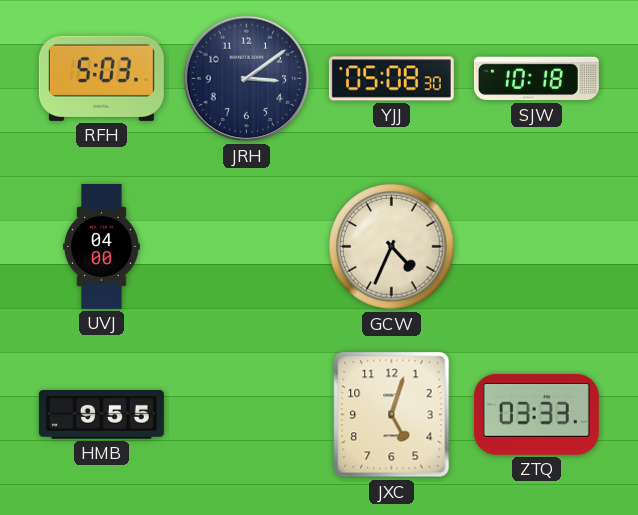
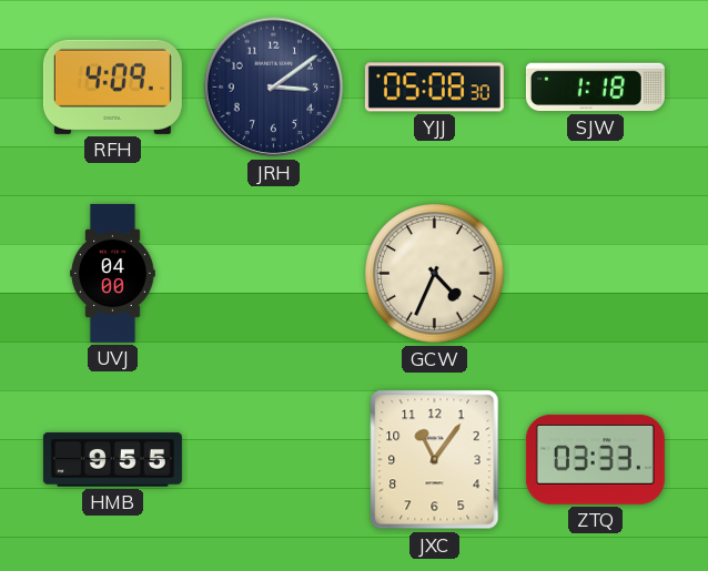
RFH: 5:03 -> 4:09 (112, 86)
SJW: 10:18 -> 1:18 (595, 88)
JXC: 5:03 -> 11:06 (435, 460)
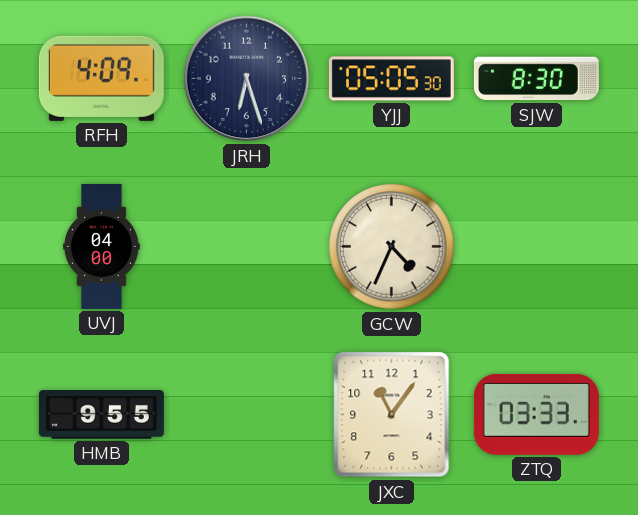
JRH: 3:09 -> 6:27 (247, 79)
YJJ: 05:08 -> 05:05 (391, 79)
SJW: 1:18 -> 8:30 (536, 79)
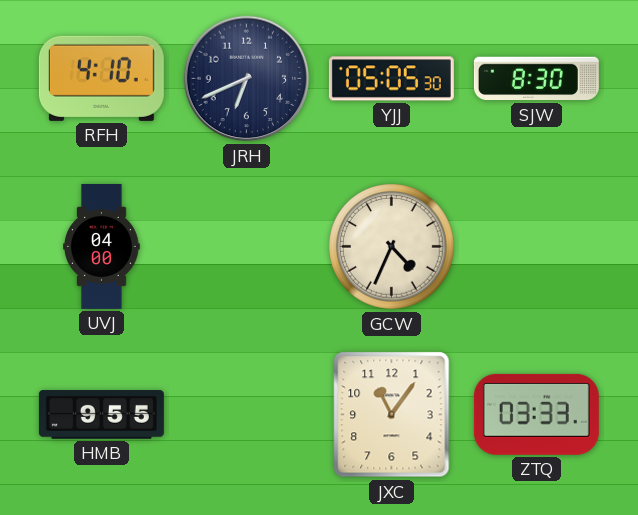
RFH: 4:09 -> 4:10 (101, 78)
JRH: 6:27 -> 6:41 (247, 79)
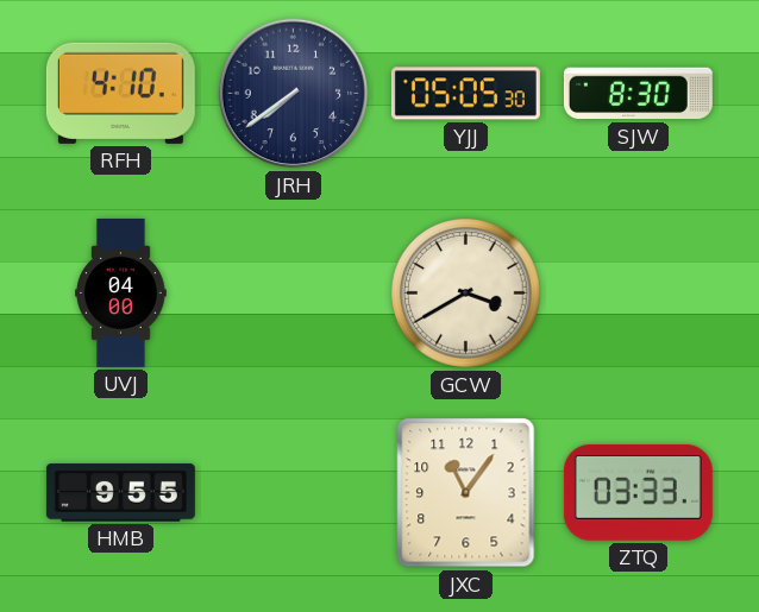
JRH: 6:41 -> 7:39 (294, 94)
GCW: 4:34 -> 3:40 (466, 294)
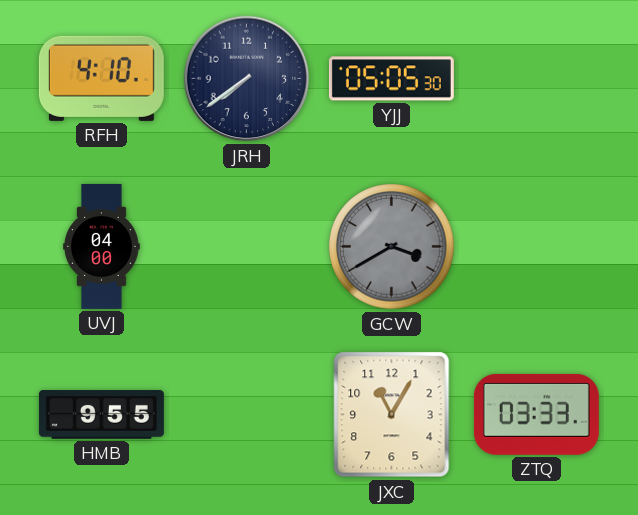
SJW: 8:30 -> none (638, 94)
GCW dial: cream -> grey (392, 247)
JXC: 11:06 -> 11:05 (392, 415)
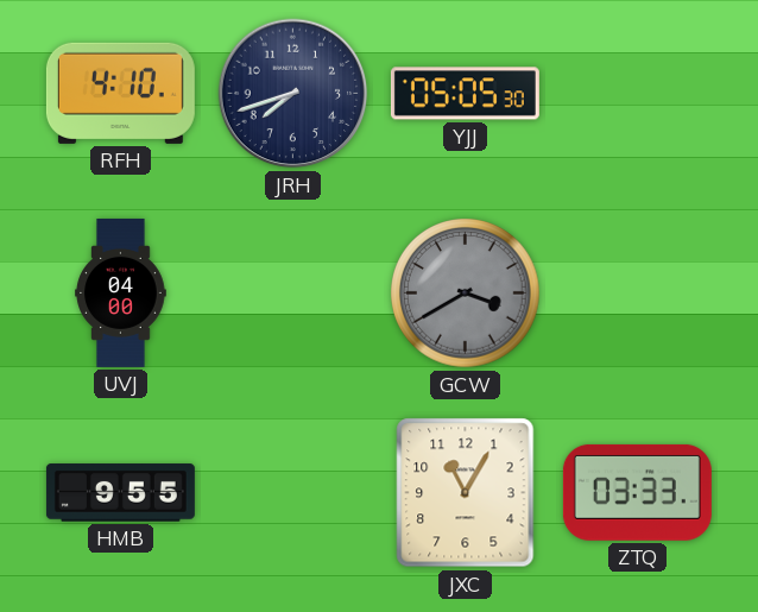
JRH: 7:39 -> 7:42 (293, 94)
